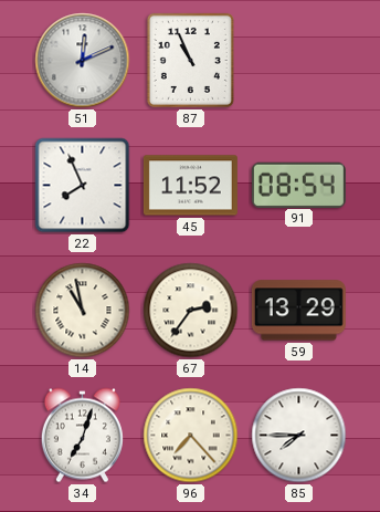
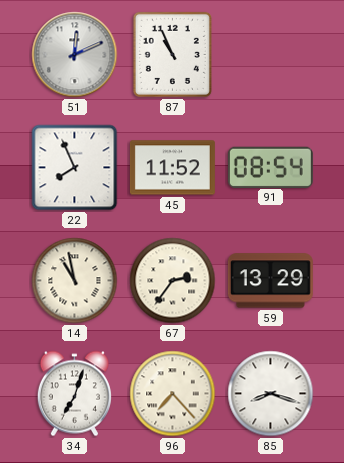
85: 7:45 -> 8:18 (271, 394)
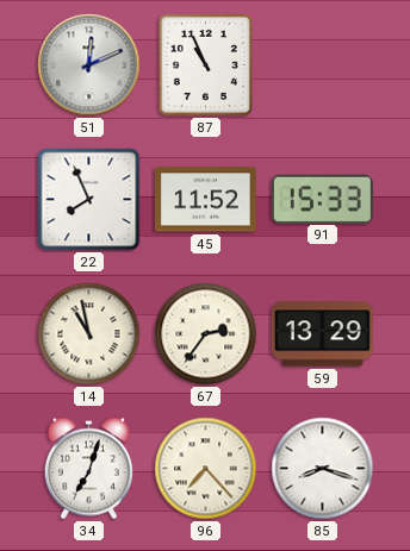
91: 08:54 -> 15:33 (322, 199)
